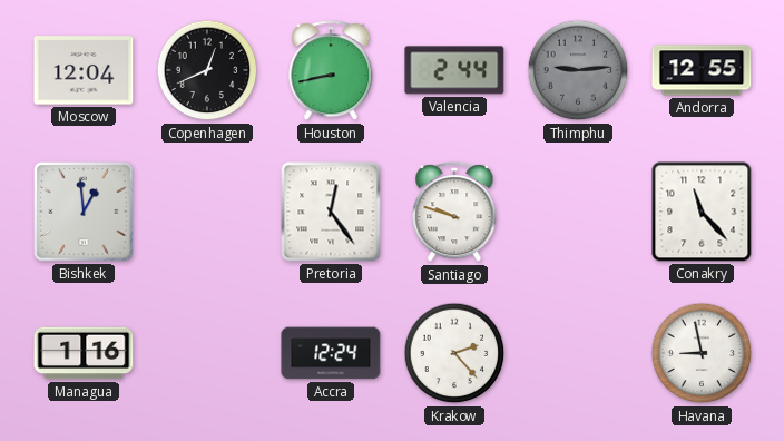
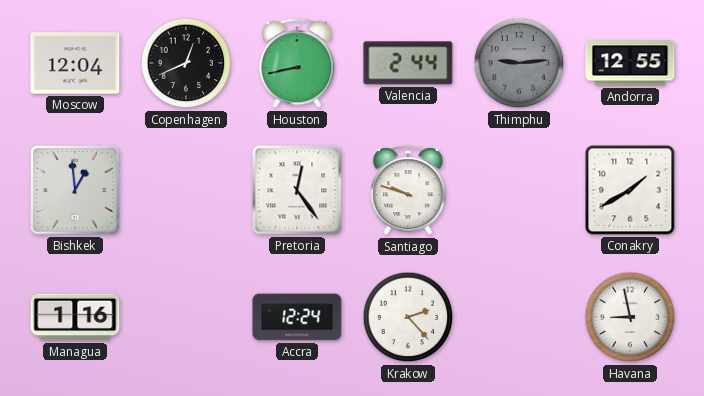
Conakry: 11:23 -> 1:40 (630, 190)
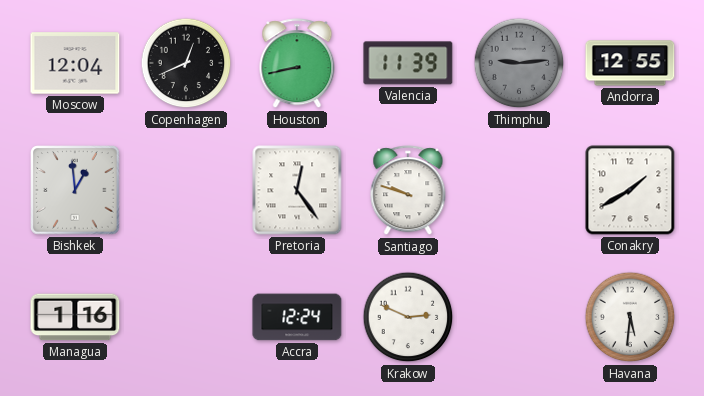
Valencia: 2:44 -> 11:39 (408, 63)
Krakow: 2:23 -> 2:49 (408, 317)
Havana: 8:58 -> 5:31 (630, 317)
